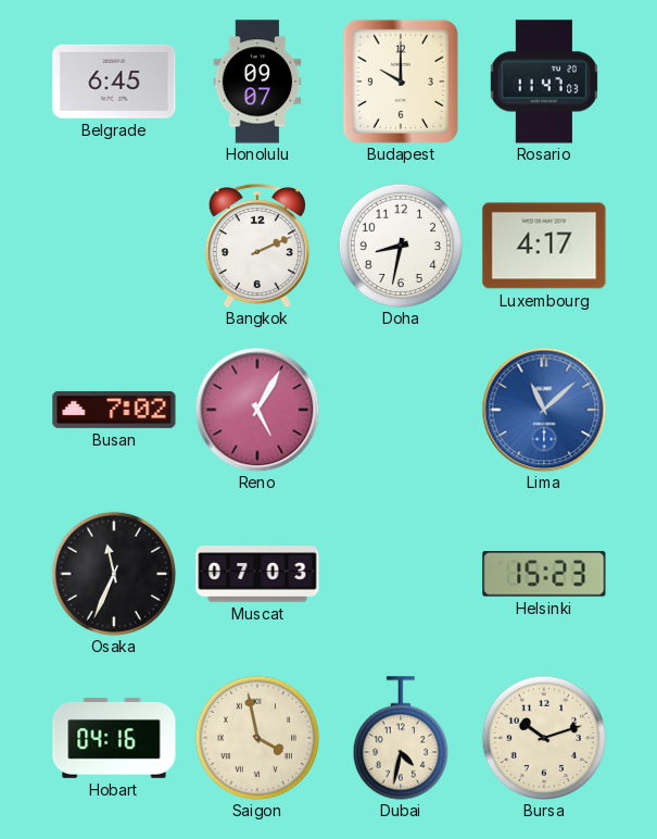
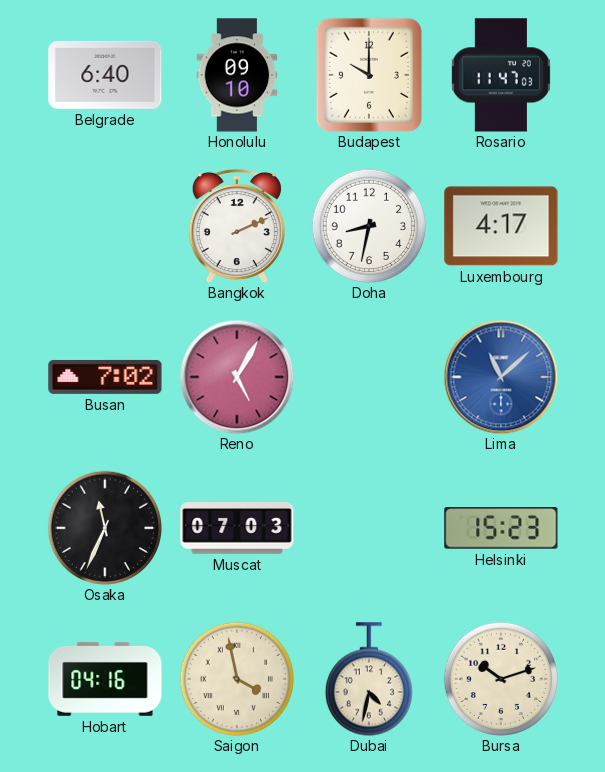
Belgrade: 6:45 -> 6:40 (105, 75)
Honolulu: 09:07 -> 09:10 (237, 75)
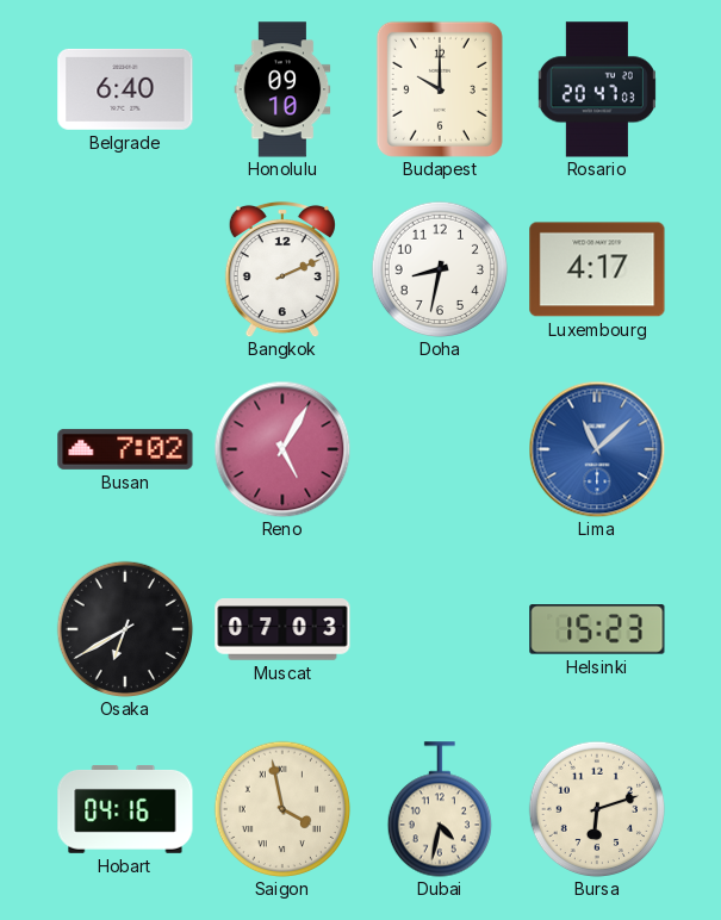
Rosario: 11:47 -> 20:47 (597, 89)
Osaka: 11:34 -> 6:40 (125, 629)
Bursa: 10:12 -> 6:12 (597, 809)
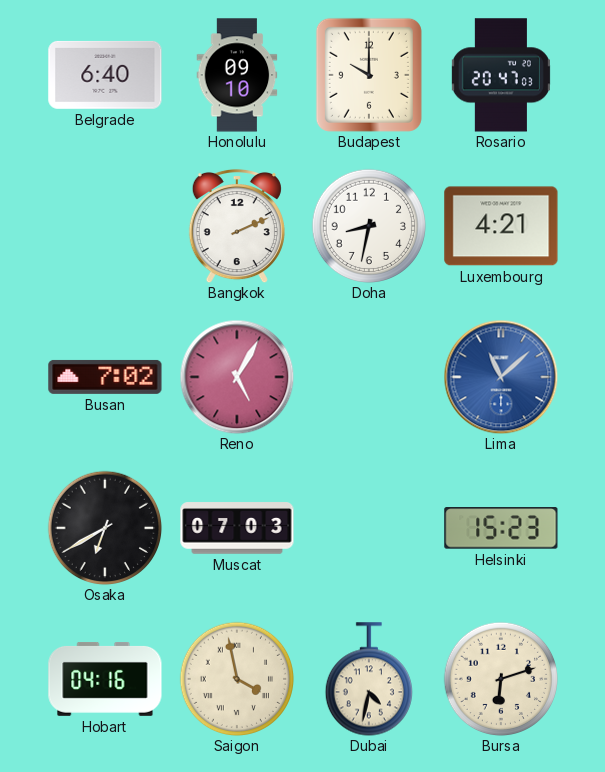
Luxembourg: 4:17 -> 4:21 (501, 226)
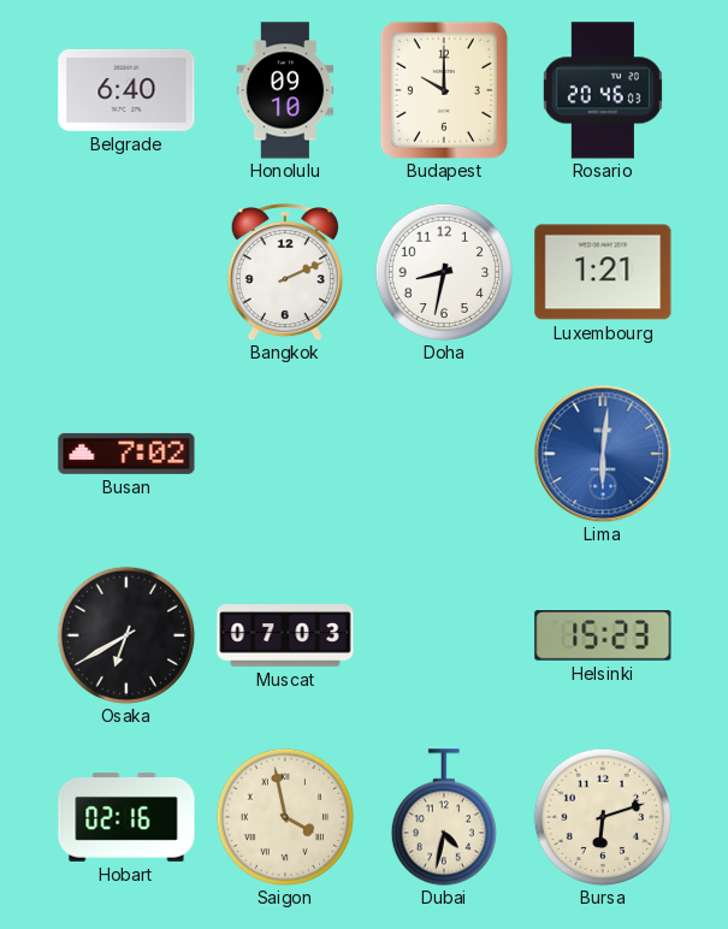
Rosario: 20:47 -> 20:46 (603, 90)
Luxembourg: 4:21 -> 1:21 (603, 272)
Reno: 5:05 -> none (237, 377)
Lima: 11:08 -> 6:01 (603, 454)
Hobart: 04:16 -> 02:16 (126, 818)
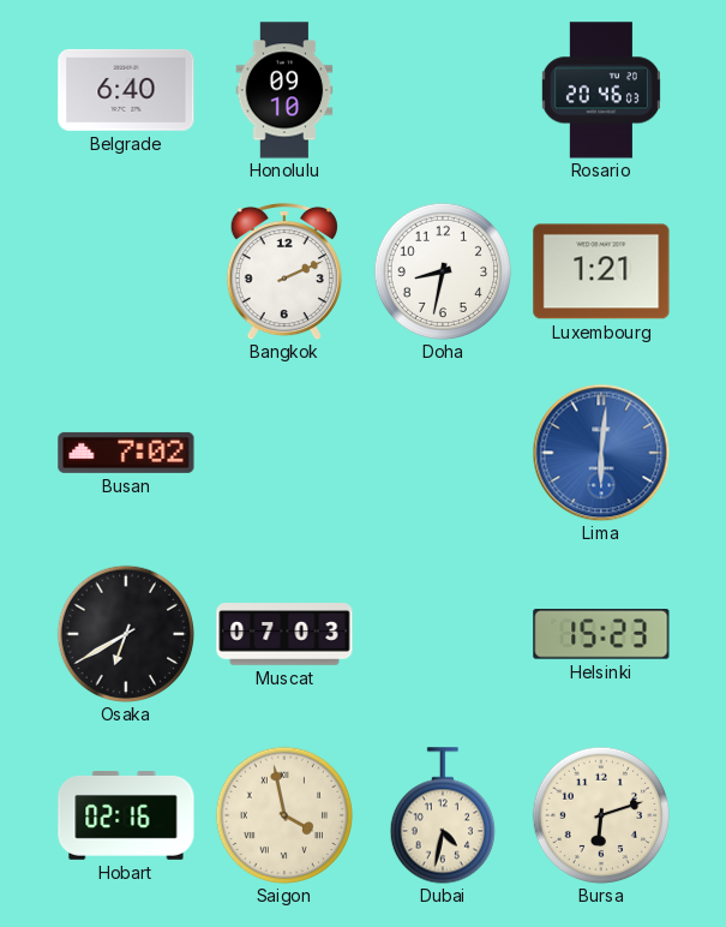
Budapest: 10:00 -> none (444, 90)
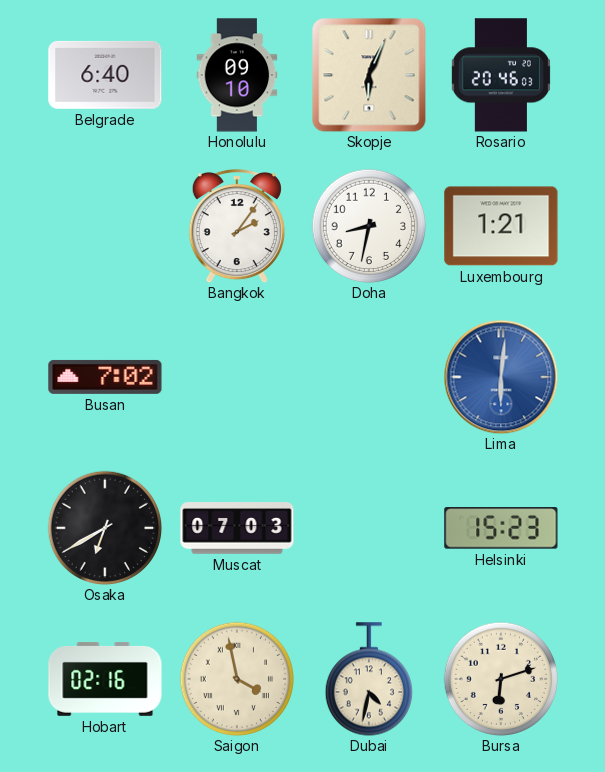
Skopje: none -> 6:04 (369, 75)
Bangkok: 2:11 -> 2:06 (237, 226)
